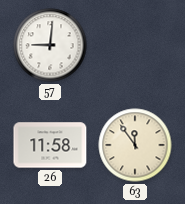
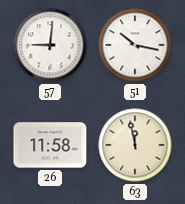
51: none -> 10:17 (135, 45)
63: 11:54 -> 11:58 (135, 145)
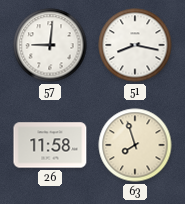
51: 10:17 -> 8:17 (135, 45)
63: 11:58 -> 7:57 (135, 145)
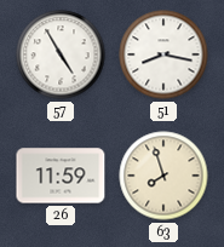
57: 9:01 -> 4:55 (61, 54)
26: 11:58 -> 11:59 (61, 176)
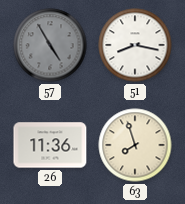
57 dial: white -> grey (50, 45)
26: 11:59 -> 11:36 (50, 145)
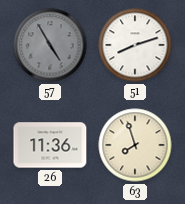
51: 8:17 -> 8:12 (135, 45)
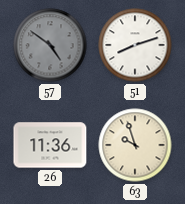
57: 4:55 -> 4:51 (50, 45)
63: 7:57 -> 9:57 (135, 145)
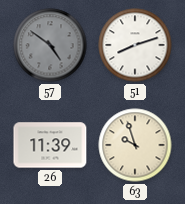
26: 11:36 -> 11:39 (50, 145)
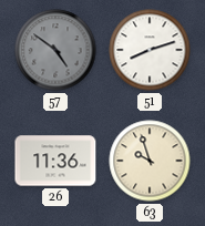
26: 11:39 -> 11:36 (55, 161)
